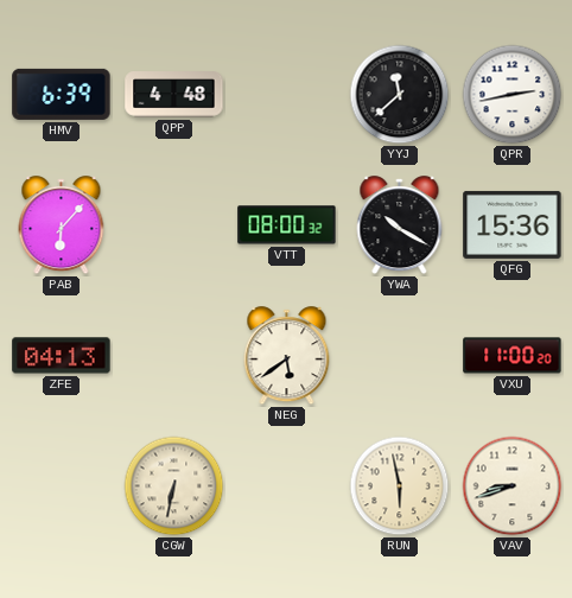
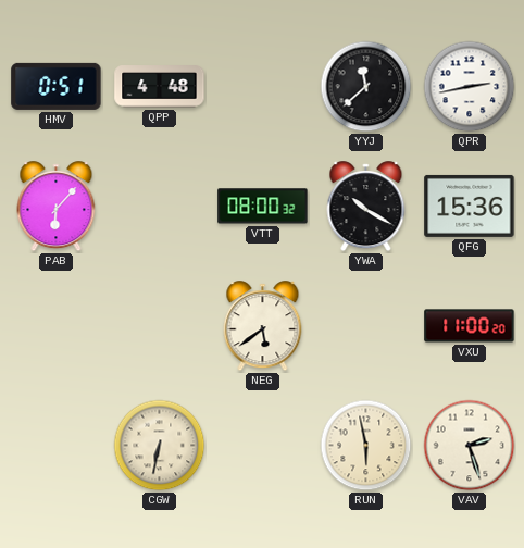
HMV: 6:39 -> 0:51 (57, 86)
ZFE: 04:13 -> none (62, 356)
VAV: 8:42 -> 2:27 (470, 446)
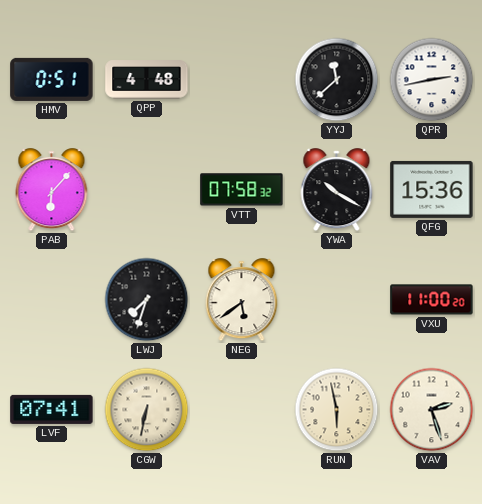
VTT: 08:00 -> 07:58 (242, 190)
LWJ: none -> 7:33 (147, 300)
LVF: none -> 07:41 (52, 409)
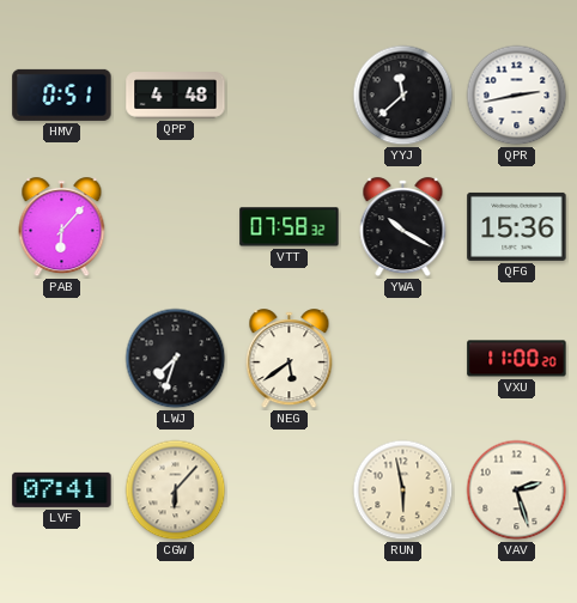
CGW: 6:32 -> 6:07 (176, 491)
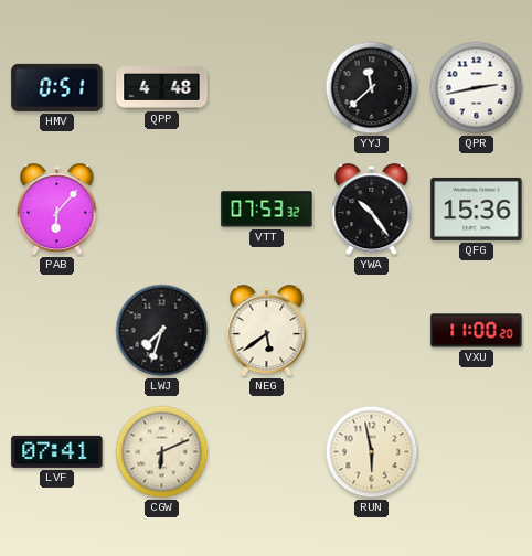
VTT: 07:58 -> 07:53 (267, 210)
YWA: 10:20 -> 10:24 (372, 210)
CGW: 6:07 -> 6:11 (162, 452)
VAV: 2:27 -> none (517, 491)
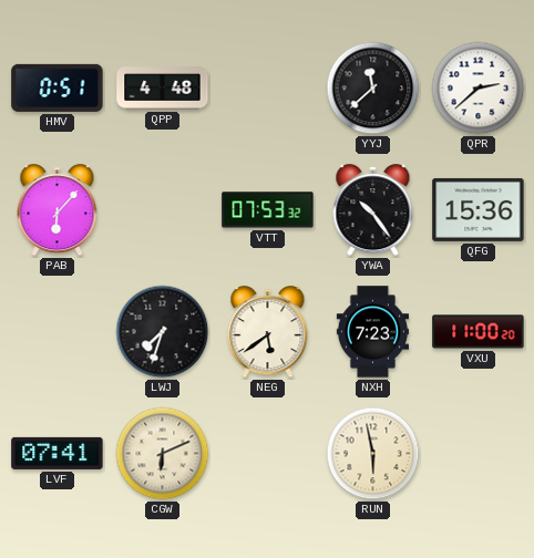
QPR: 2:43 -> 2:38 (479, 89)
NXH: none -> 7:23 (372, 332)
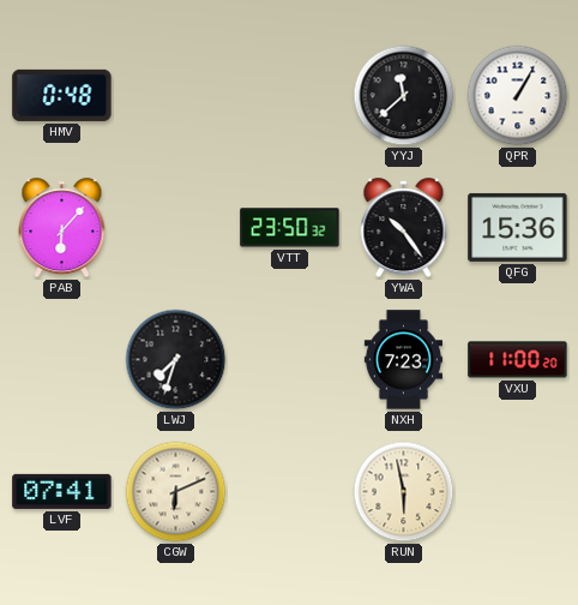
HMV: 0:51 -> 0:48 (62, 95)
QPP: 4:48 -> none (163, 89)
QPR: 2:38 -> 1:05 (518, 96)
VTT: 07:53 -> 23:50 (290, 228)
NEG: 5:39 -> none (268, 332)
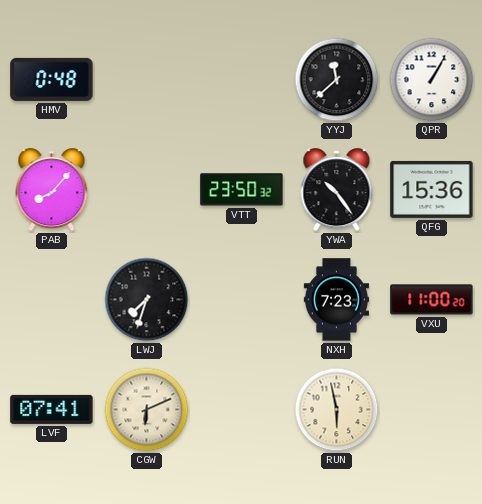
PAB: 6:07 -> 8:07 (52, 190)
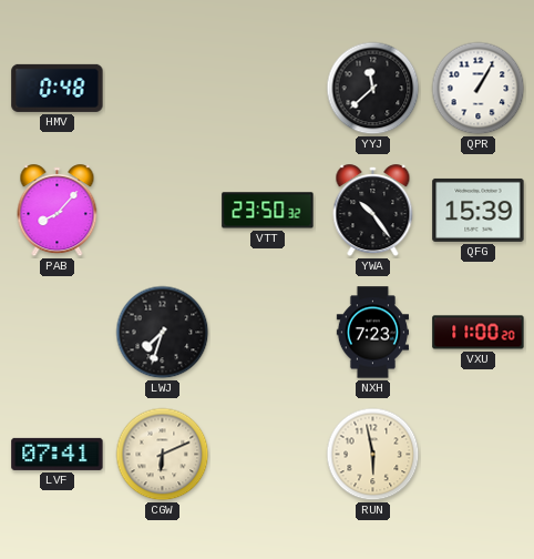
QFG: 15:36 -> 15:39 (479, 210)
